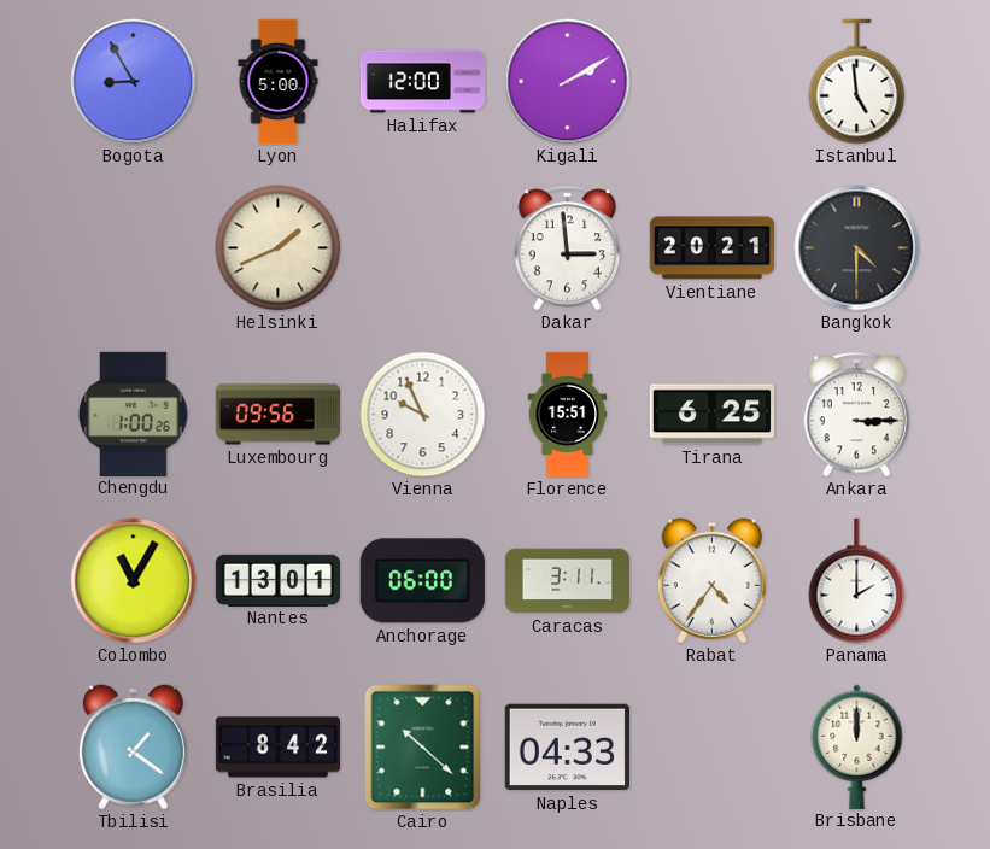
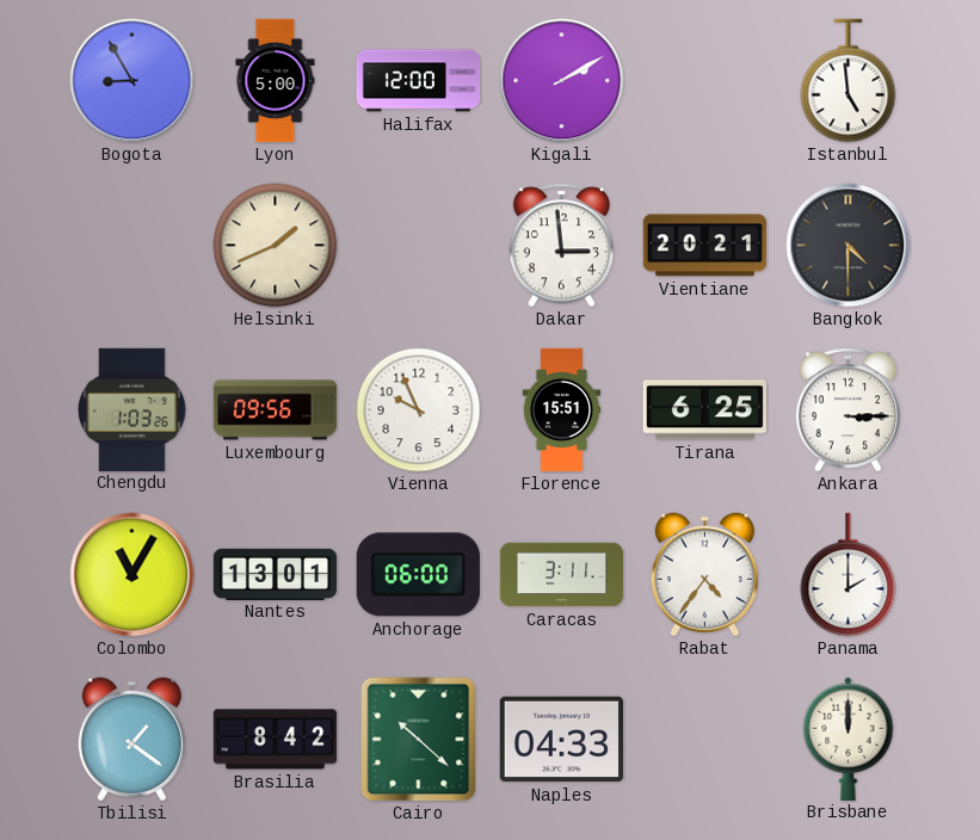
Chengdu: 1:00 -> 1:03 (132, 409)
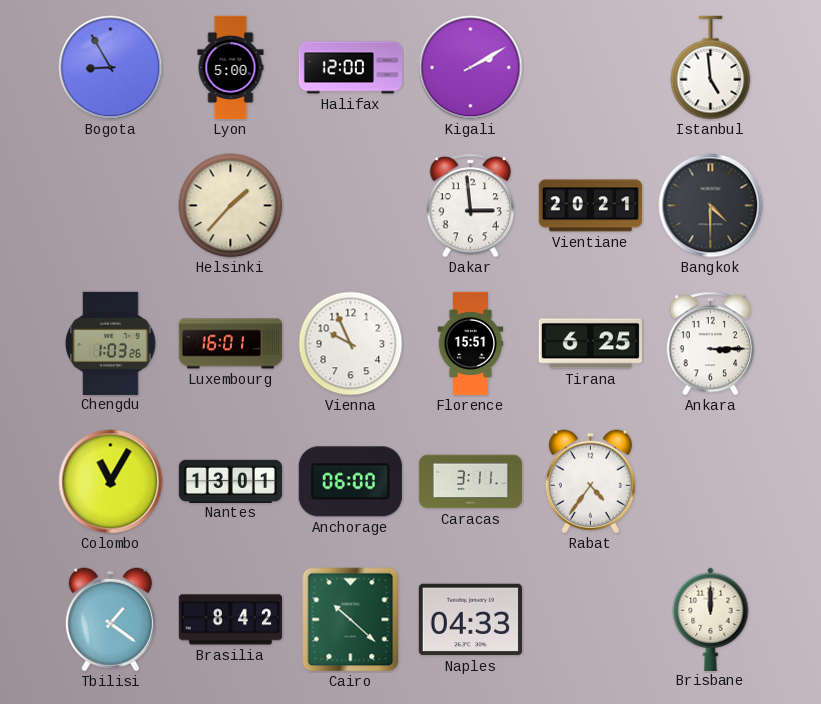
Helsinki: 1:41 -> 1:37 (231, 206)
Luxembourg: 09:56 -> 16:01 (231, 344)
Panama: 2:00 -> none (849, 575)
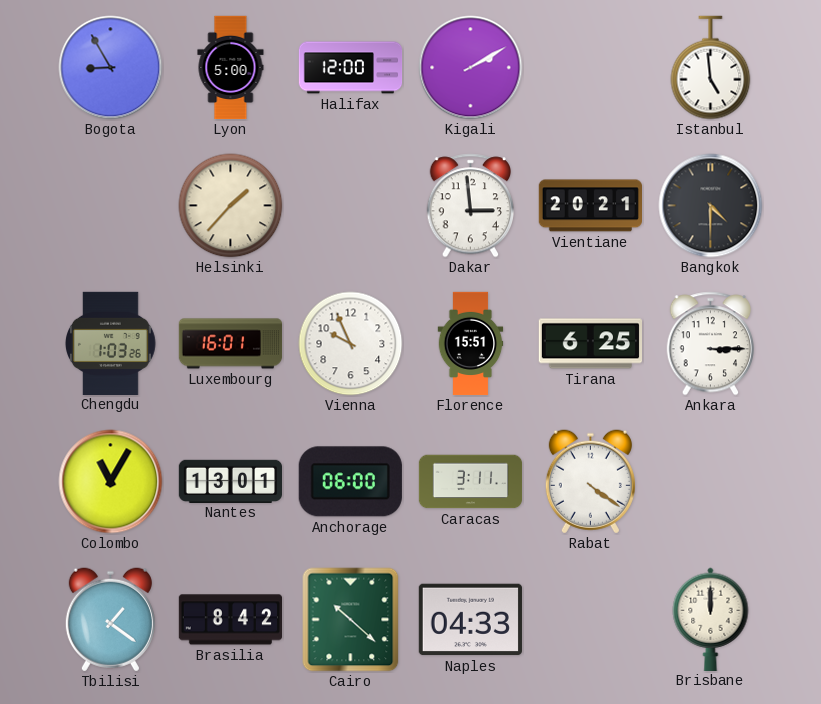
Rabat: 4:36 -> 4:21 (590, 482)
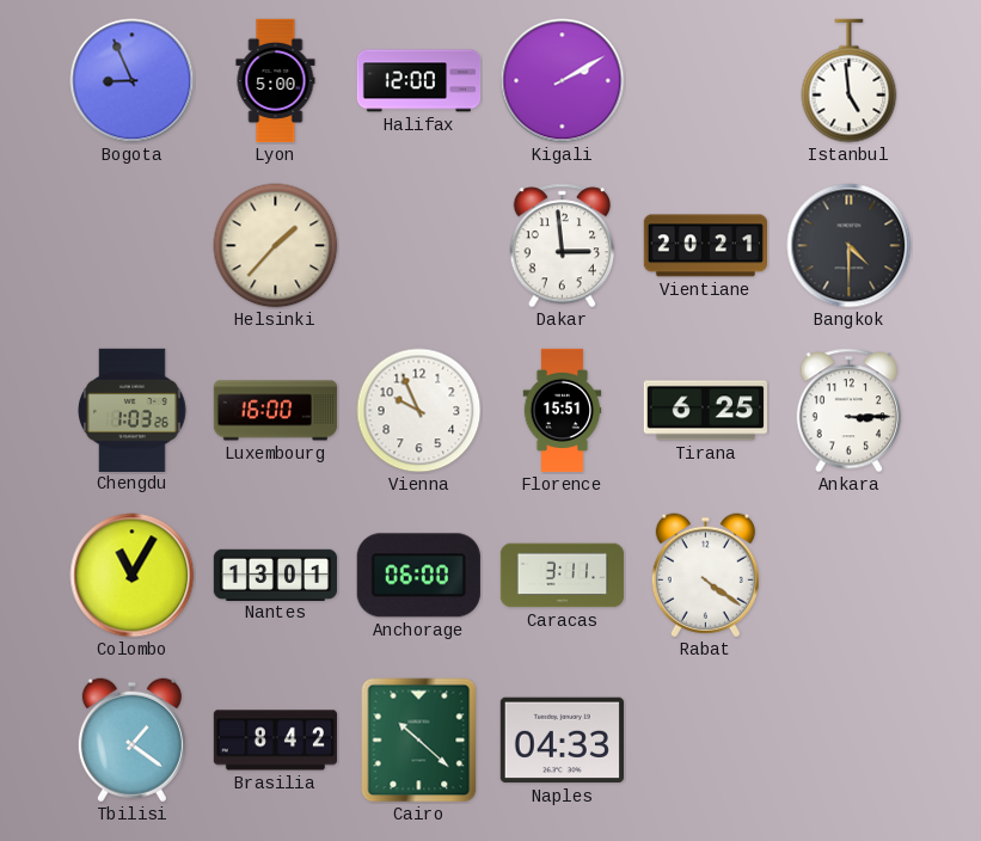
Bogota: 8:55 -> 8:56 (133, 81)
Luxembourg: 16:01 -> 16:00 (276, 411)
Brisbane: 12:00 -> none (711, 619)
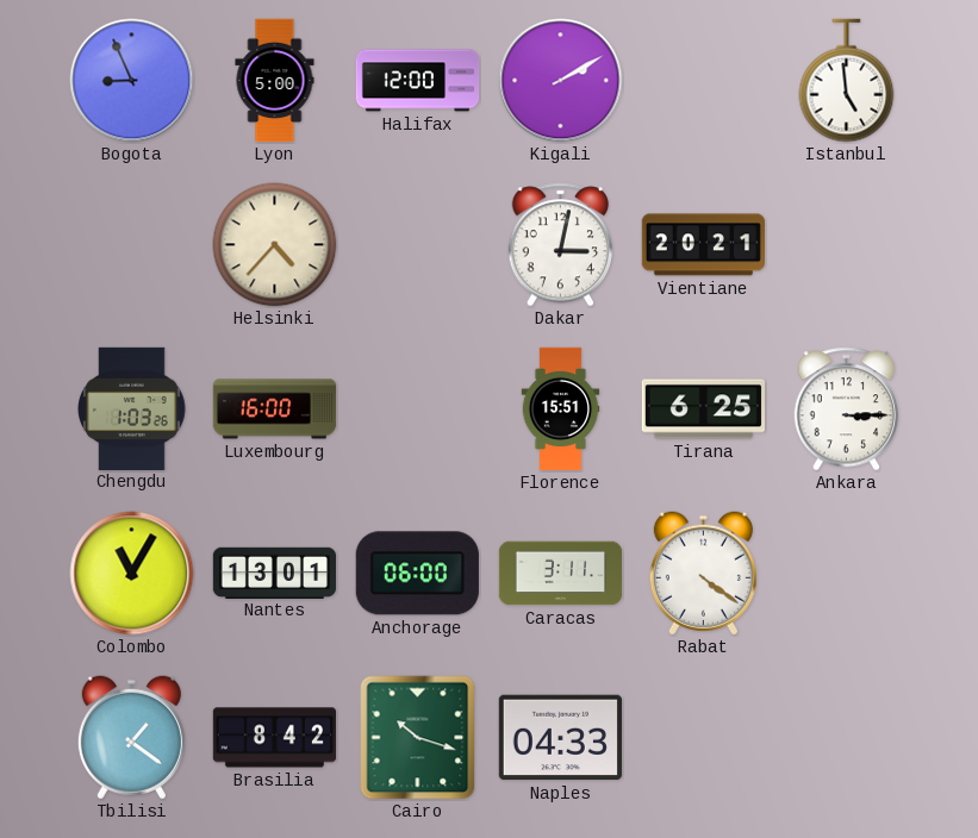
Helsinki: 1:37 -> 4:37 (275, 245)
Dakar: 2:59 -> 3:02 (561, 245)
Bangkok: 4:30 -> none (850, 246)
Vienna: 9:56 -> none (419, 411)
Cairo: 10:22 -> 10:18 (418, 738)
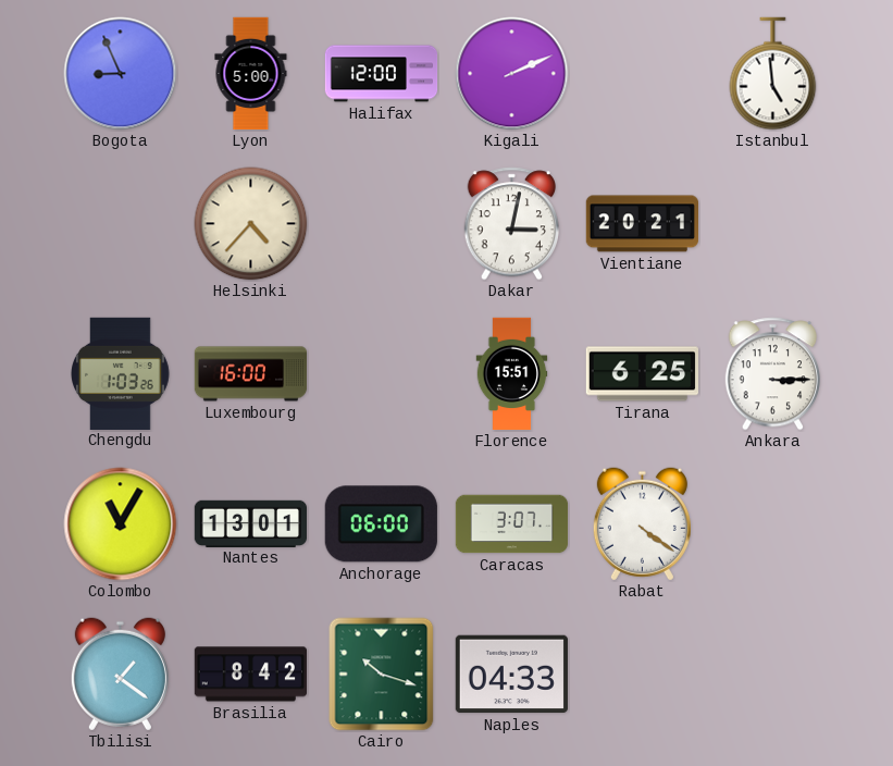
Kigali: 2:10 -> 2:11 (512, 74)
Caracas: 3:11 -> 3:07 (512, 524)
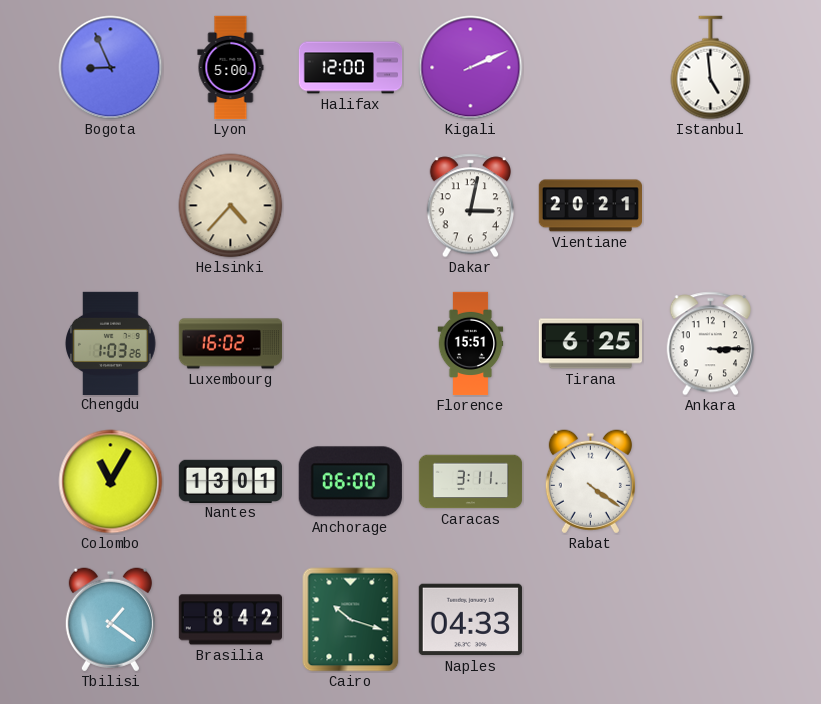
Luxembourg: 16:00 -> 16:02 (231, 344)
Caracas: 3:07 -> 3:11 (471, 482)
